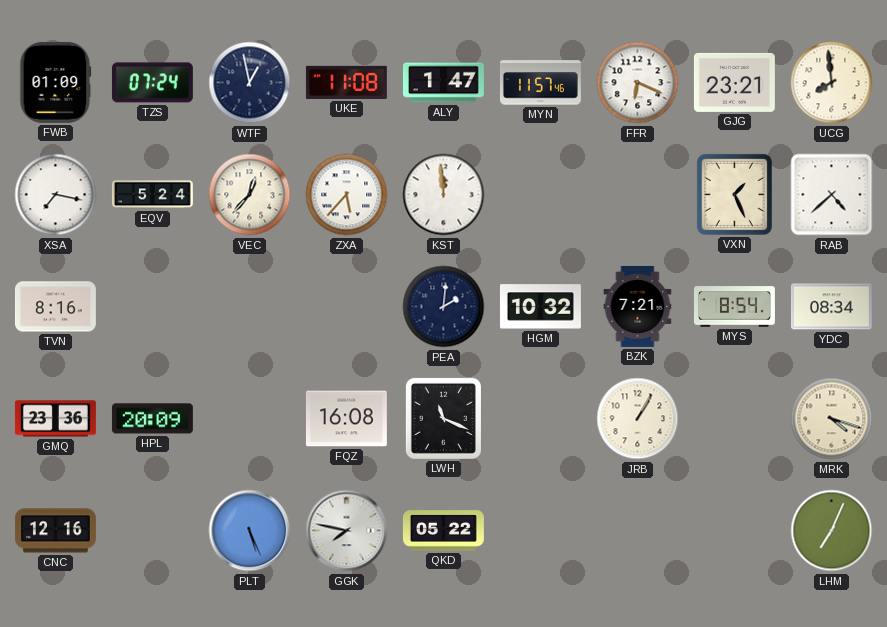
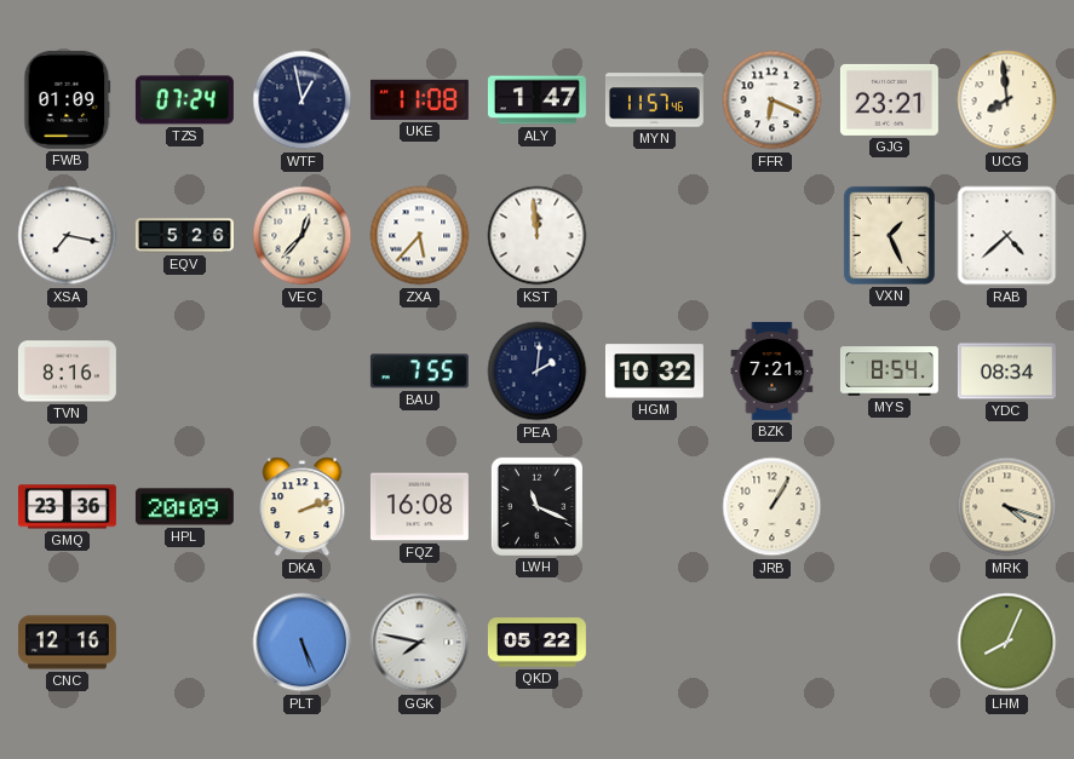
EQV: 5:24 -> 5:26 (184, 236)
BAU: none -> 7:55 (419, 372)
DKA: none -> 2:12 (303, 507)
LHM: 7:04 -> 8:04 (1007, 643)
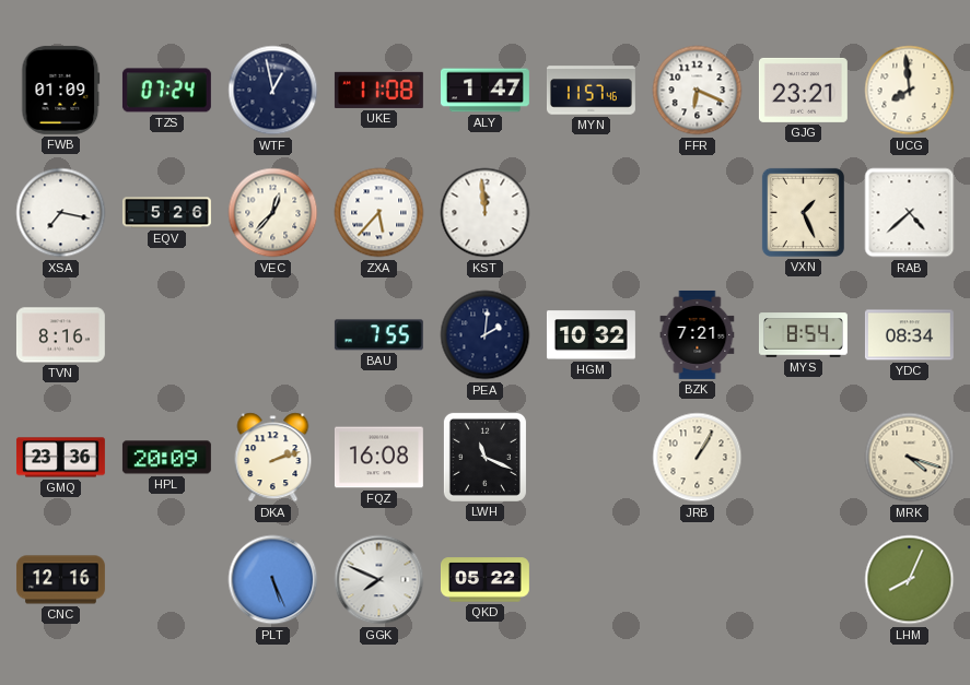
GGK: 7:47 -> 7:49 (379, 580)
